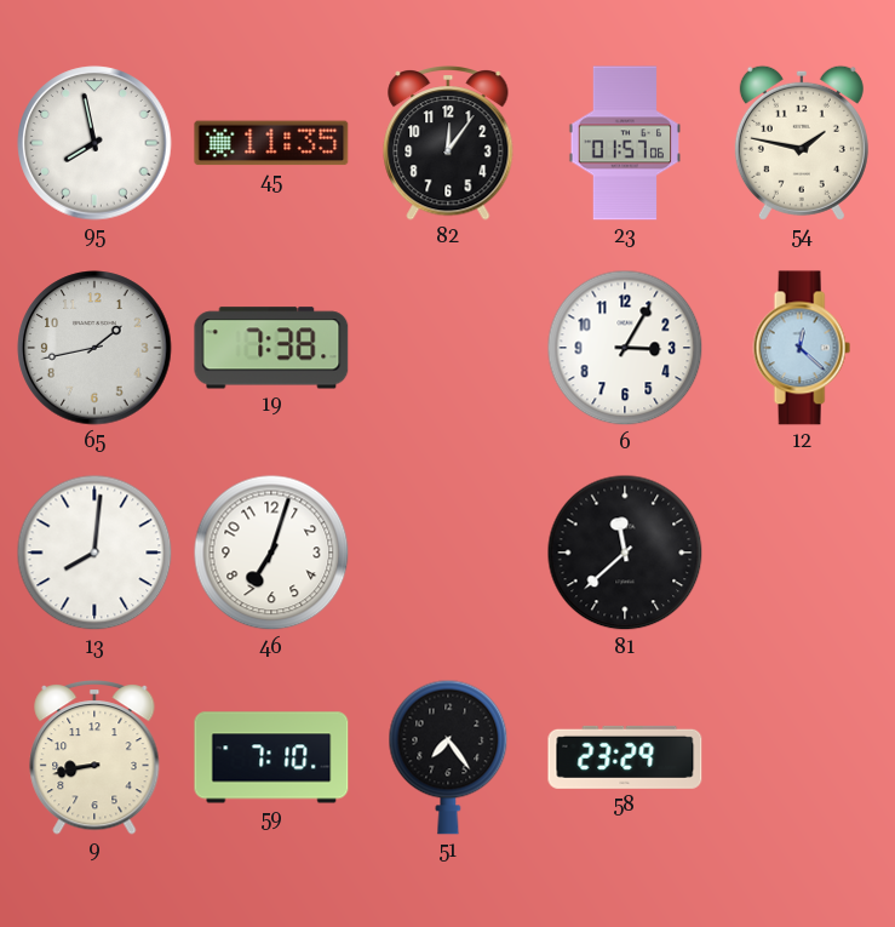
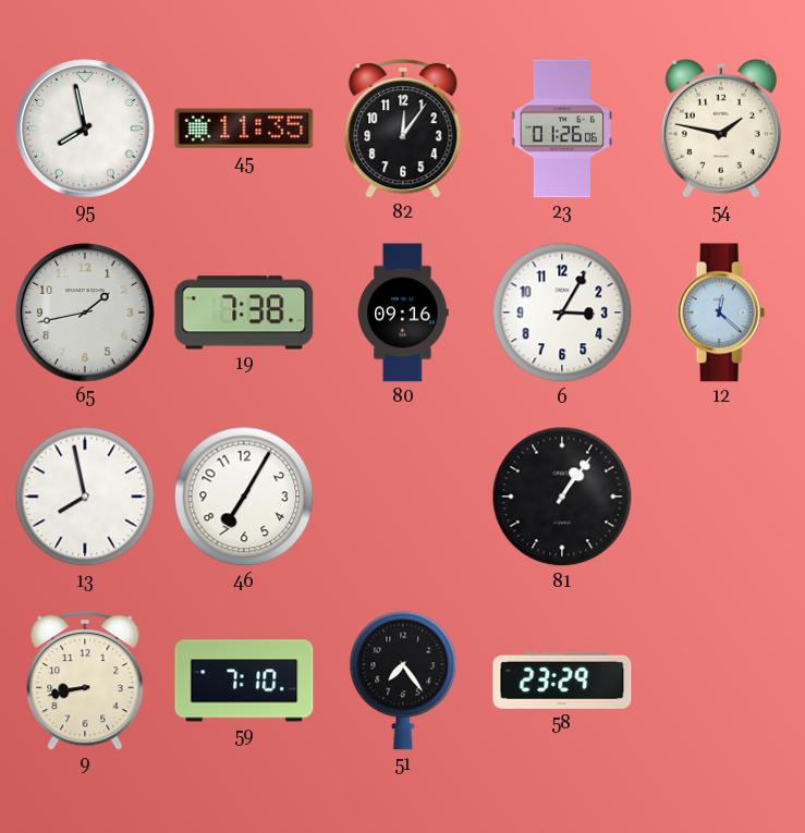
23: 01:57 -> 01:26 (562, 128)
80: none -> 09:16 (403, 313)
13: 8:01 -> 7:58 (85, 497)
46: 7:03 -> 7:05 (244, 497)
81: 11:38 -> 1:06 (562, 497)
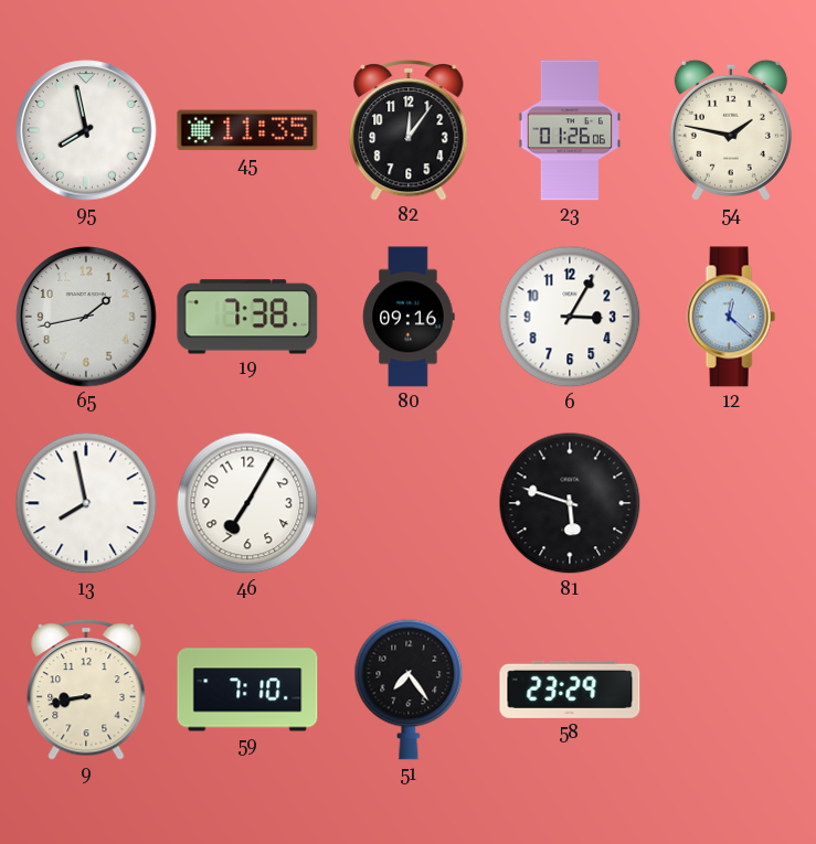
81: 1:06 -> 5:48 (570, 503)
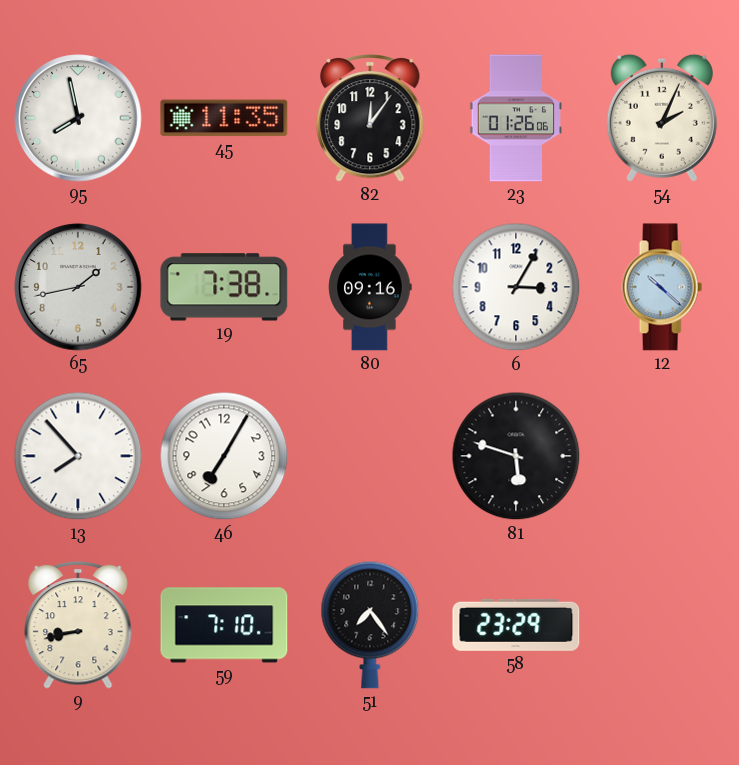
54: 1:47 -> 2:04 (662, 118)
12: 12:22 -> 10:22 (662, 287)
13: 7:58 -> 7:53 (78, 456)
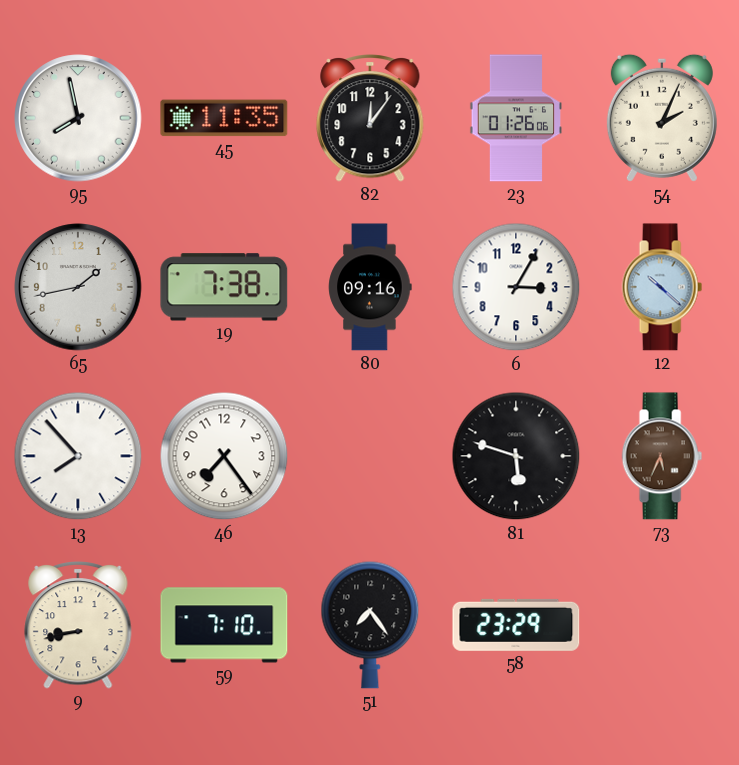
46: 7:05 -> 7:24 (224, 456)
73: none -> 5:34 (662, 456)
